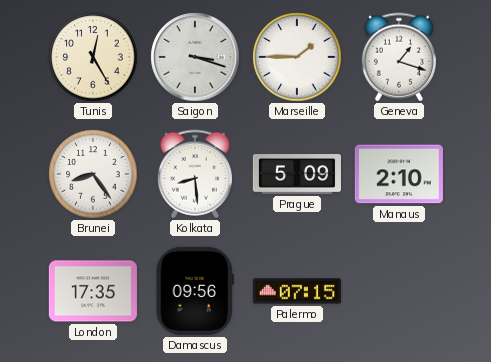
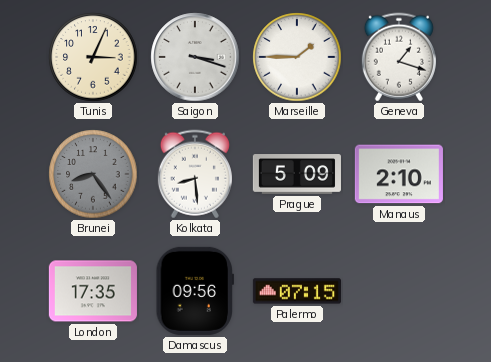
Tunis: 12:25 -> 3:04 (93, 57)
Brunei dial: white -> grey (93, 174)
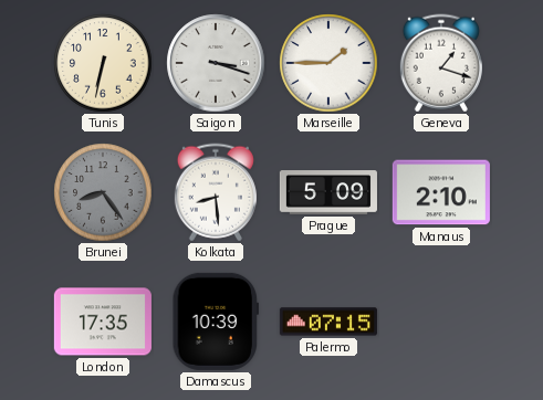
Tunis: 3:04 -> 6:32 (103, 63)
Damascus: 09:56 -> 10:39 (215, 322)
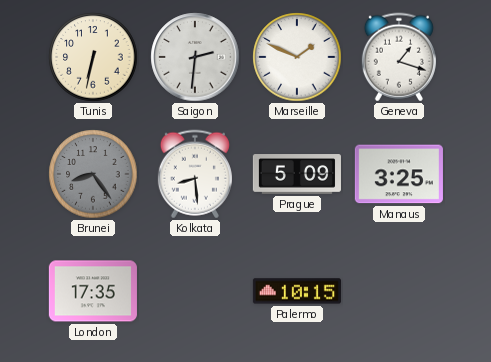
Saigon: 3:18 -> 2:31 (195, 57)
Marseille: 1:45 -> 1:49 (297, 57)
Manaus: 2:10 -> 3:25 (399, 174)
Damascus: 10:39 -> none (215, 322)
Palermo: 07:15 -> 10:15 (297, 291)
